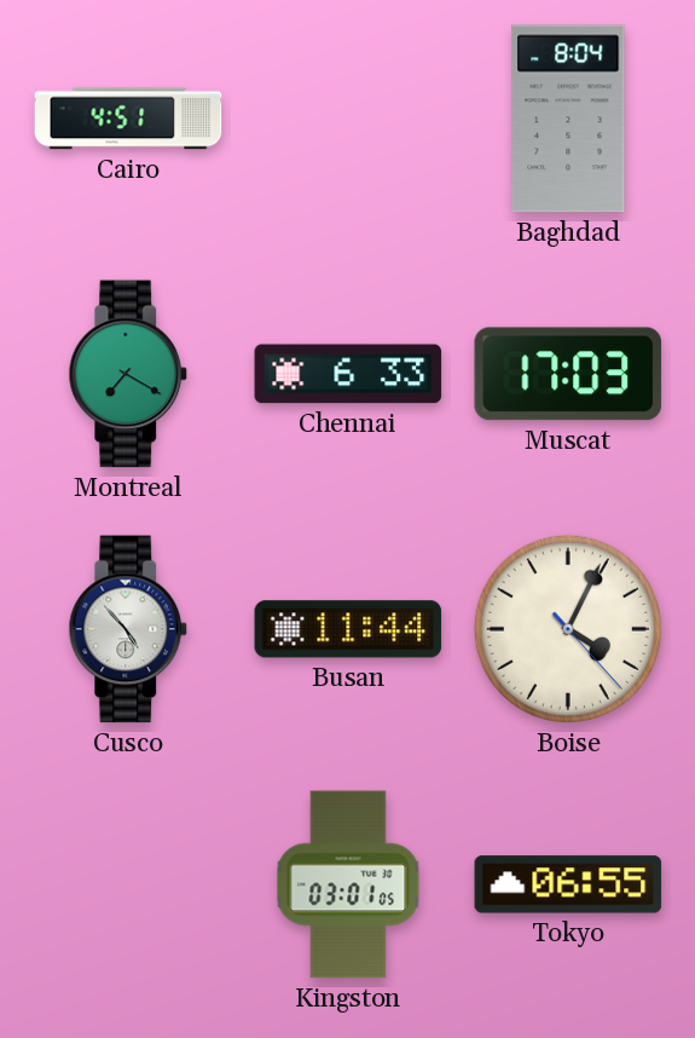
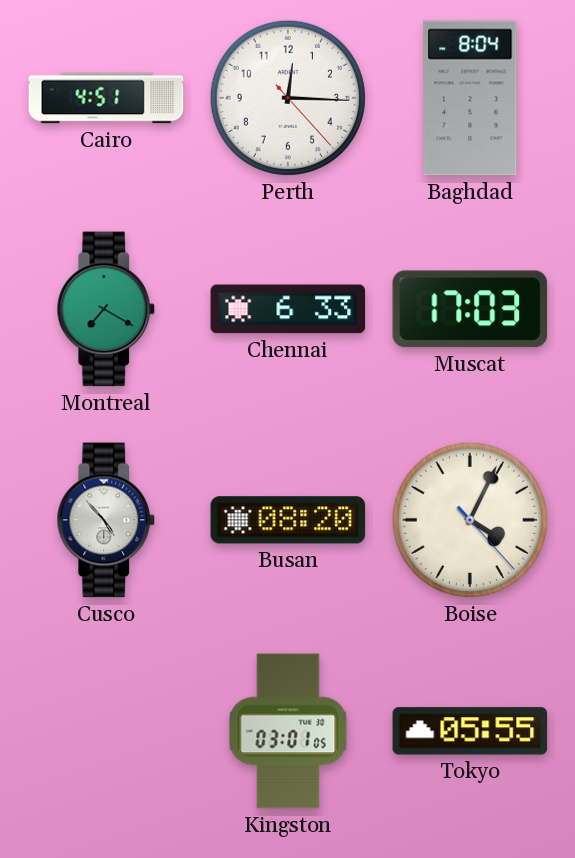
Perth: none -> 12:15 (288, 98)
Busan: 11:44 -> 08:20 (288, 520)
Tokyo: 06:55 -> 05:55 (470, 731)
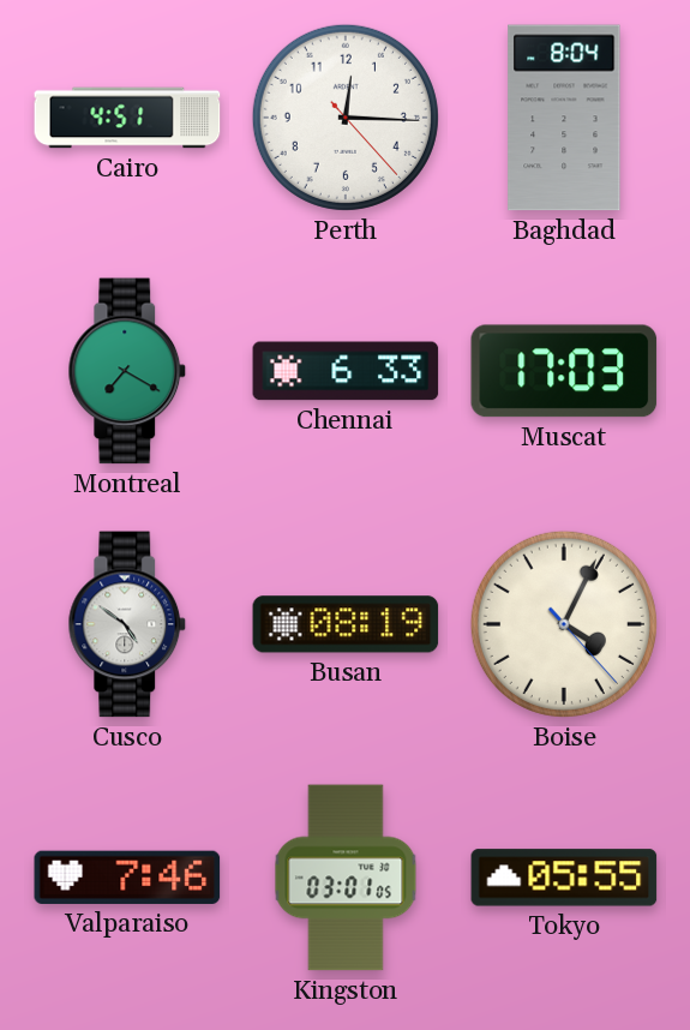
Cusco: 4:53 -> 4:51 (127, 624)
Busan: 08:20 -> 08:19 (346, 624)
Valparaiso: none -> 7:46 (127, 878)
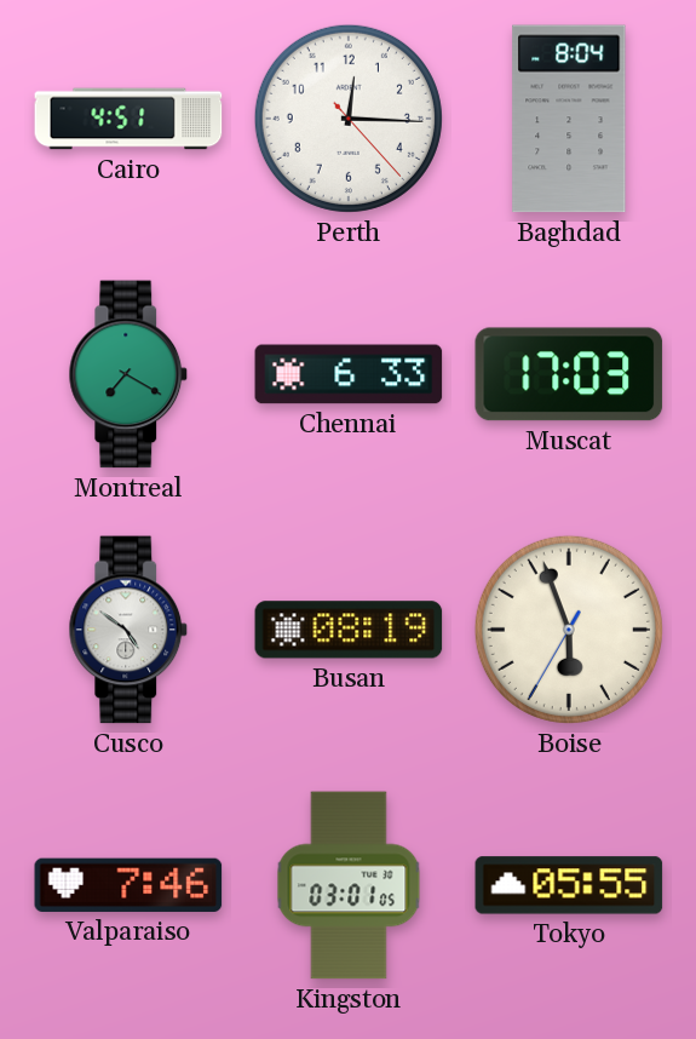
Boise: 4:04 -> 5:56 (569, 630)
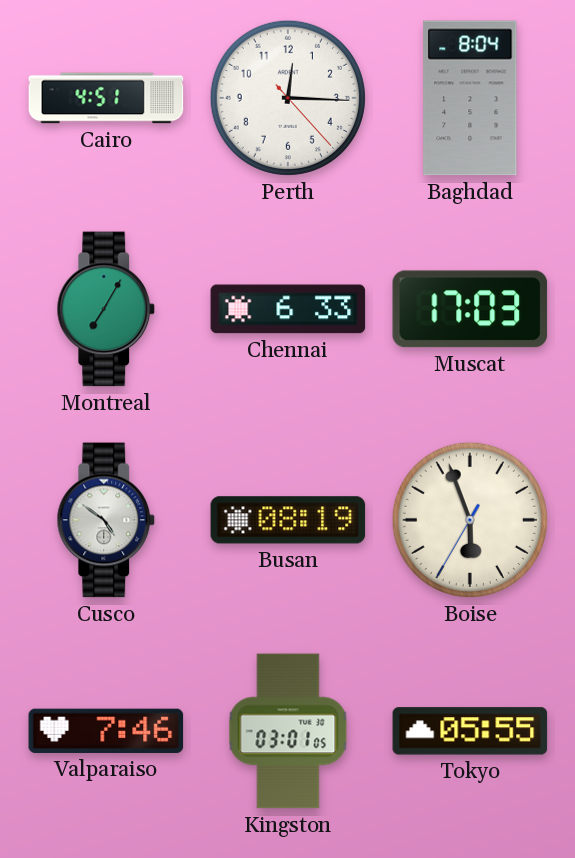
Montreal: 7:20 -> 7:05 (106, 309)
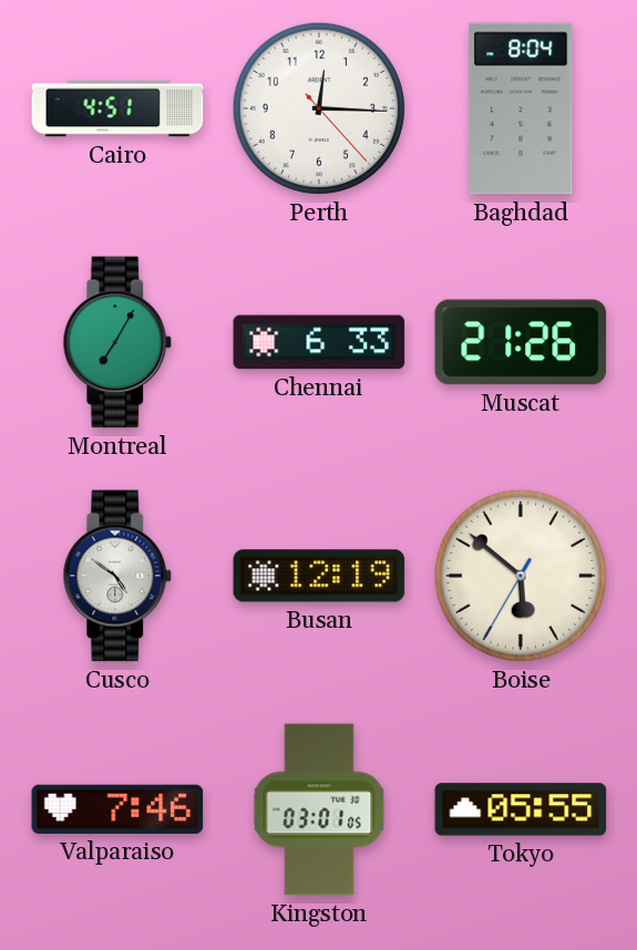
Muscat: 17:03 -> 21:26 (521, 342)
Busan: 08:19 -> 12:19 (319, 576)
Boise: 5:56 -> 5:51 (521, 576)
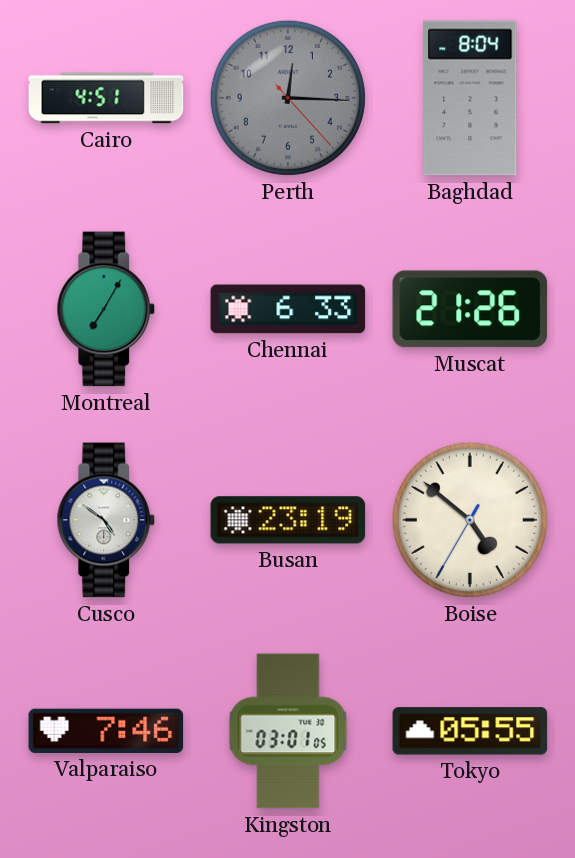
Perth dial: white -> grey (288, 98)
Busan: 12:19 -> 23:19 (288, 520)
Boise: 5:51 -> 4:51 (470, 520)
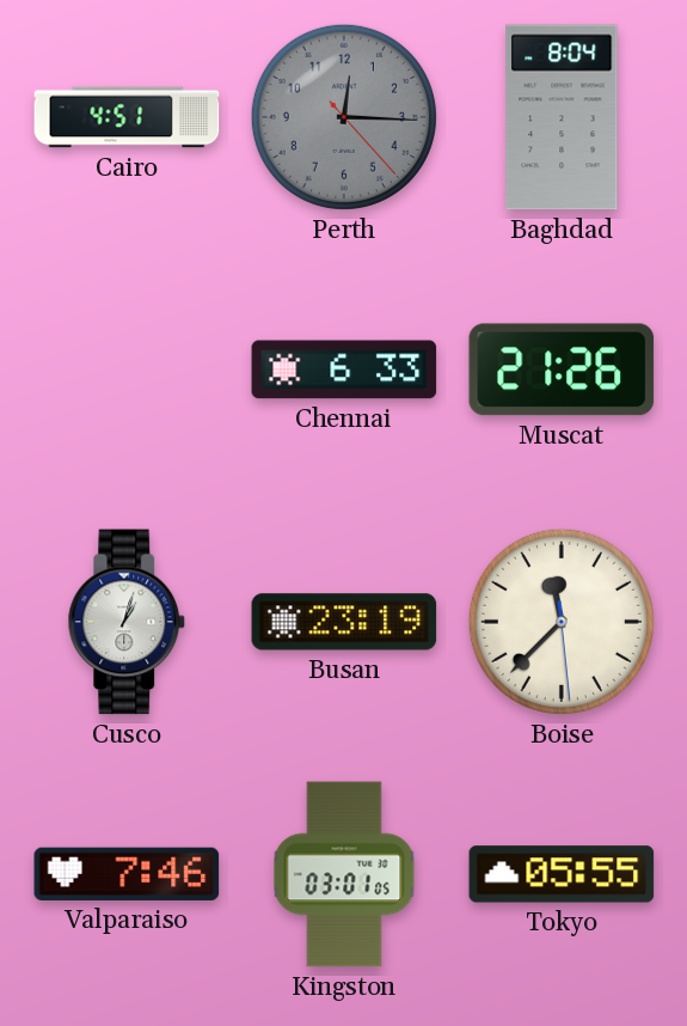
Montreal: 7:05 -> none (106, 309)
Cusco: 4:51 -> 1:03 (127, 622)
Boise: 4:51 -> 11:37 (562, 622)
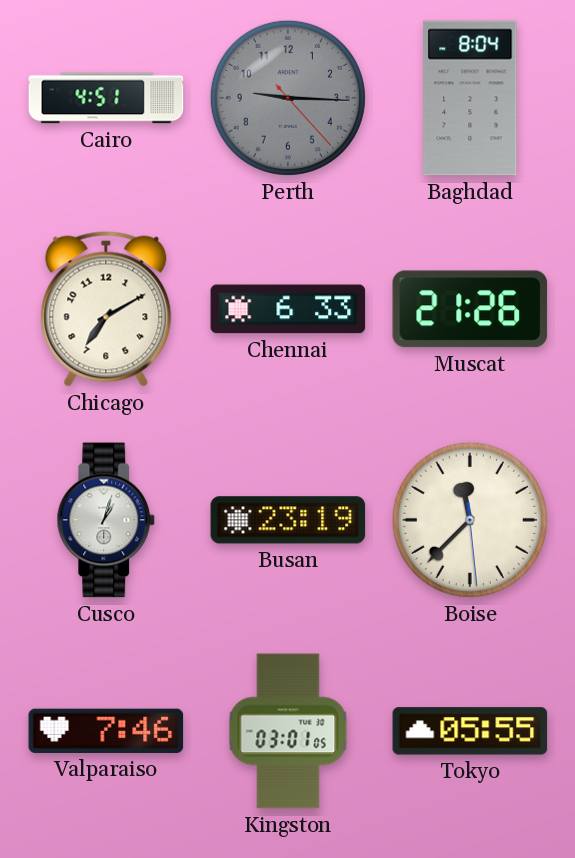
Perth: 12:15 -> 9:15 (288, 98)
Chicago: none -> 7:10 (106, 309)
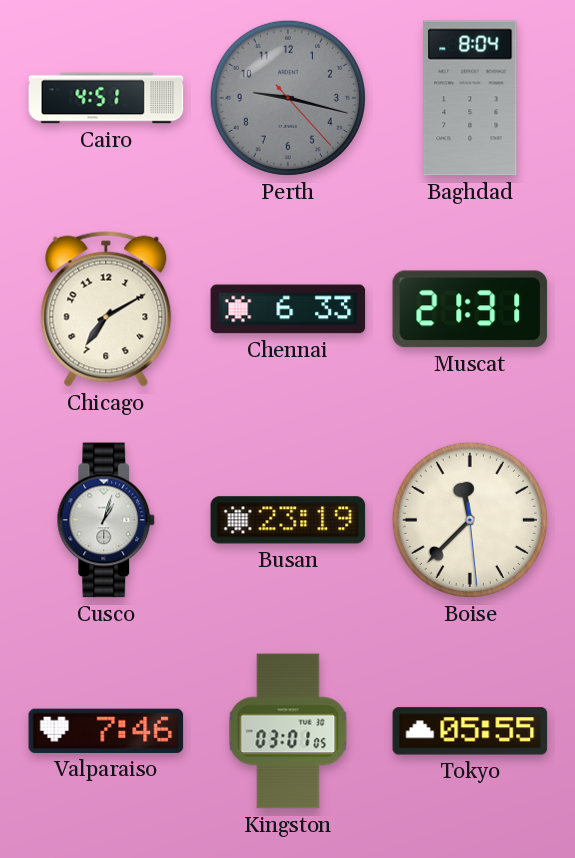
Perth: 9:15 -> 9:17 (288, 98)
Muscat: 21:26 -> 21:31 (470, 309)
